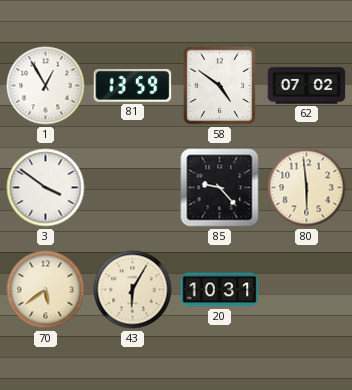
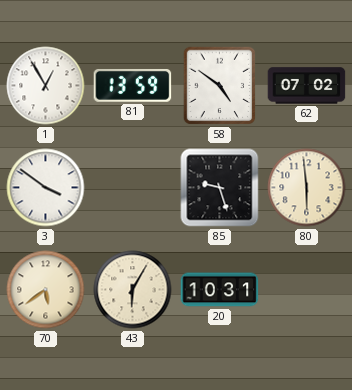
85: 9:23 -> 9:27 (220, 188)
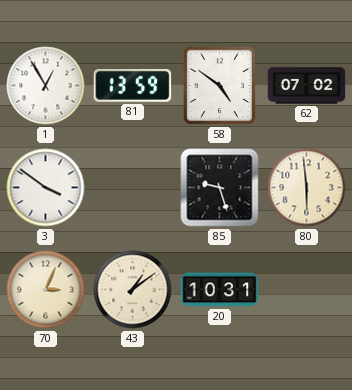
70: 5:39 -> 3:04 (46, 290)
43: 6:05 -> 1:09 (133, 290)
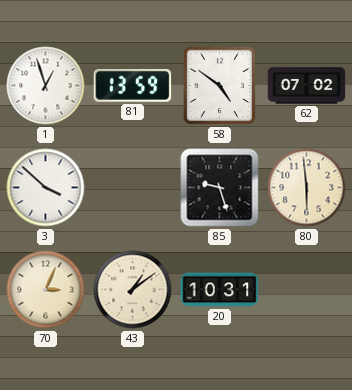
1: 12:55 -> 12:57 (46, 86)
3: 3:51 -> 3:52 (46, 188)
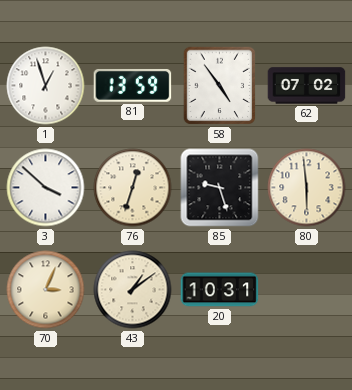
58: 4:51 -> 4:54 (220, 86)
76: none -> 12:33 (133, 188)
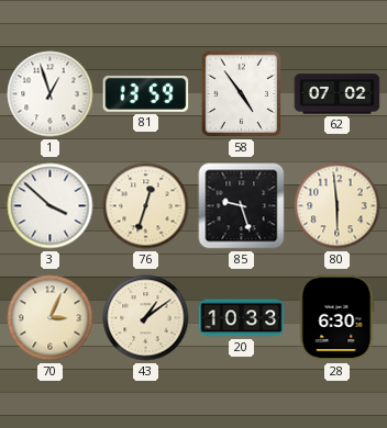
20: 10:31 -> 10:33 (242, 318)
28: none -> 6:30 (338, 318)
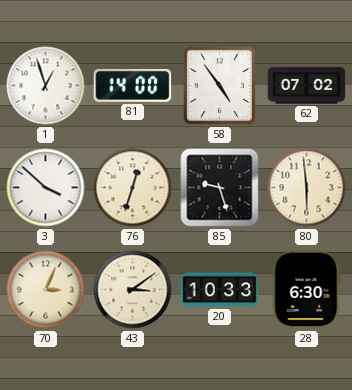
81: 13:59 -> 14:00 (133, 85)
43: 1:09 -> 3:09 (133, 290)
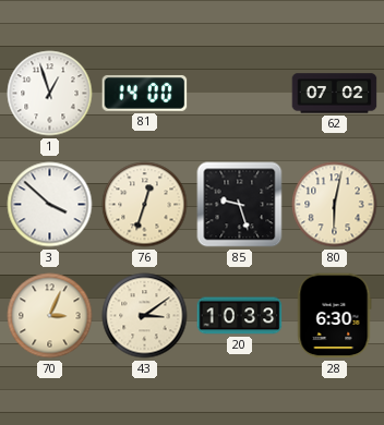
58: 4:54 -> none (220, 86)
80: 5:59 -> 6:02 (335, 205)
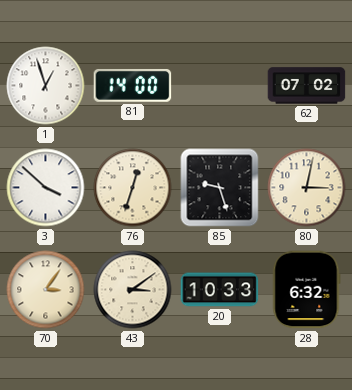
80: 6:02 -> 3:02 (307, 188)
70: 3:04 -> 3:06 (46, 290)
28: 6:30 -> 6:32 (307, 290)
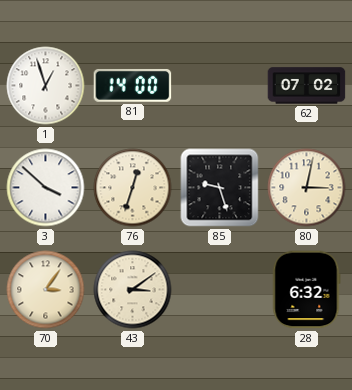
20: 10:33 -> none (220, 290)
